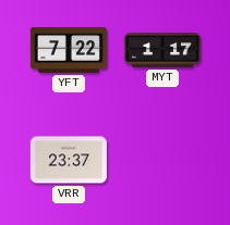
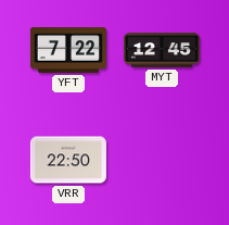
MYT: 1:17 -> 12:45 (162, 50)
VRR: 23:37 -> 22:50 (68, 160)
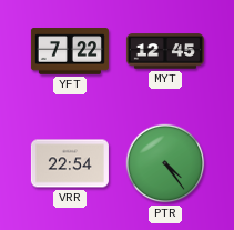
VRR: 22:50 -> 22:54 (70, 163)
PTR: none -> 4:24 (165, 163)
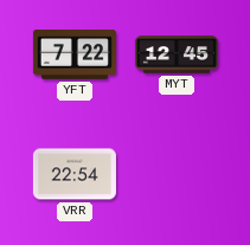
PTR: 4:24 -> none (165, 163)
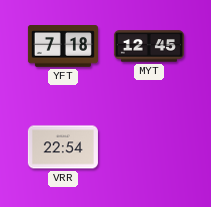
YFT: 7:22 -> 7:18 (63, 46)
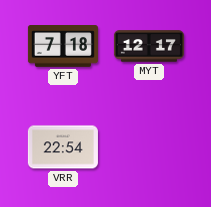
MYT: 12:45 -> 12:17 (149, 46)
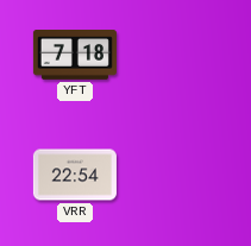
MYT: 12:17 -> none (149, 46)
